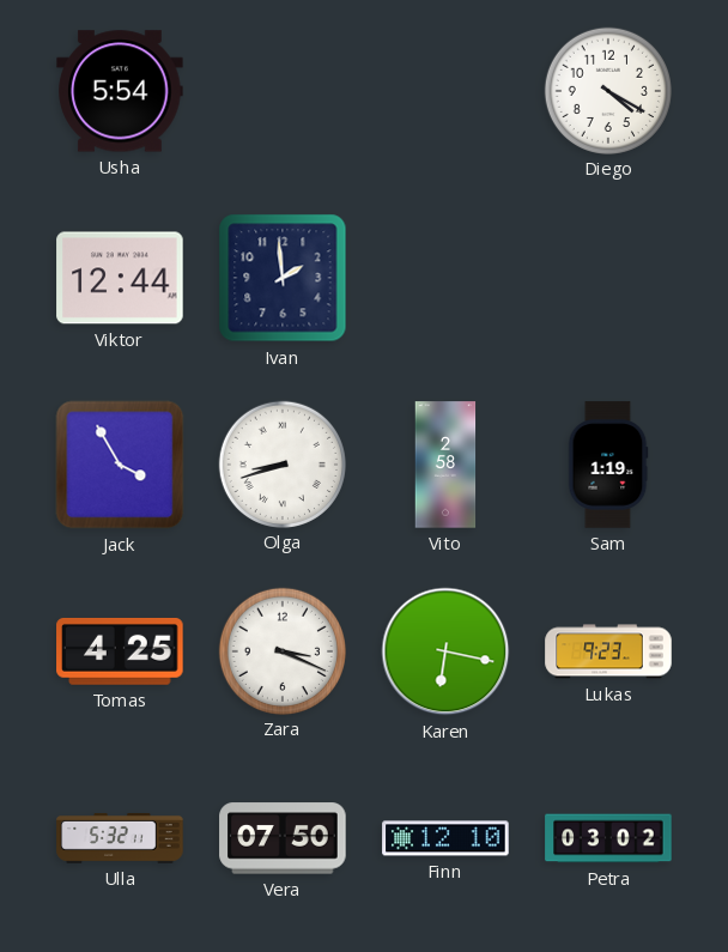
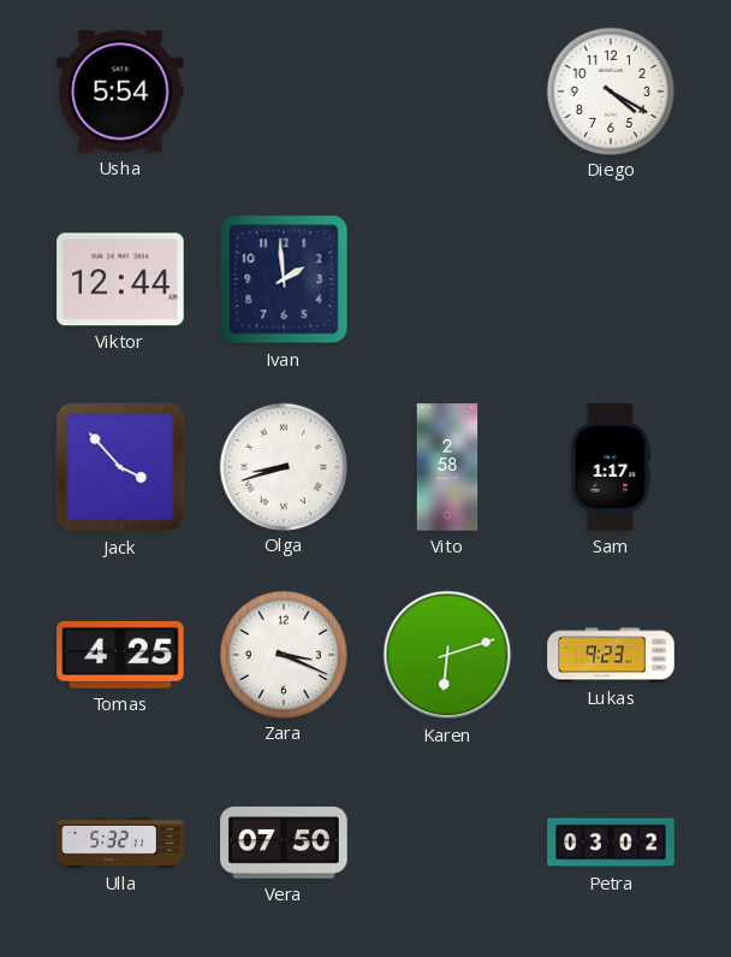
Jack: 3:55 -> 3:53 (120, 467)
Sam: 1:19 -> 1:17 (611, 467)
Karen: 6:17 -> 6:12 (447, 655)
Finn: 12:10 -> none (445, 838)
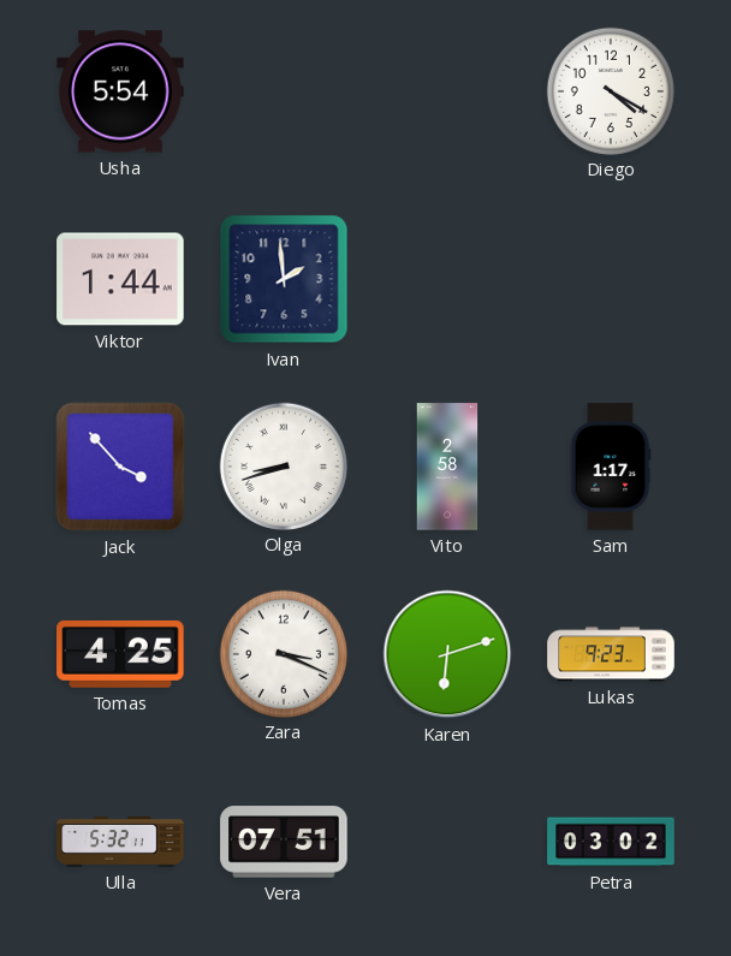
Viktor: 12:44 -> 1:44 (120, 279)
Vera: 07:50 -> 07:51 (284, 842)
